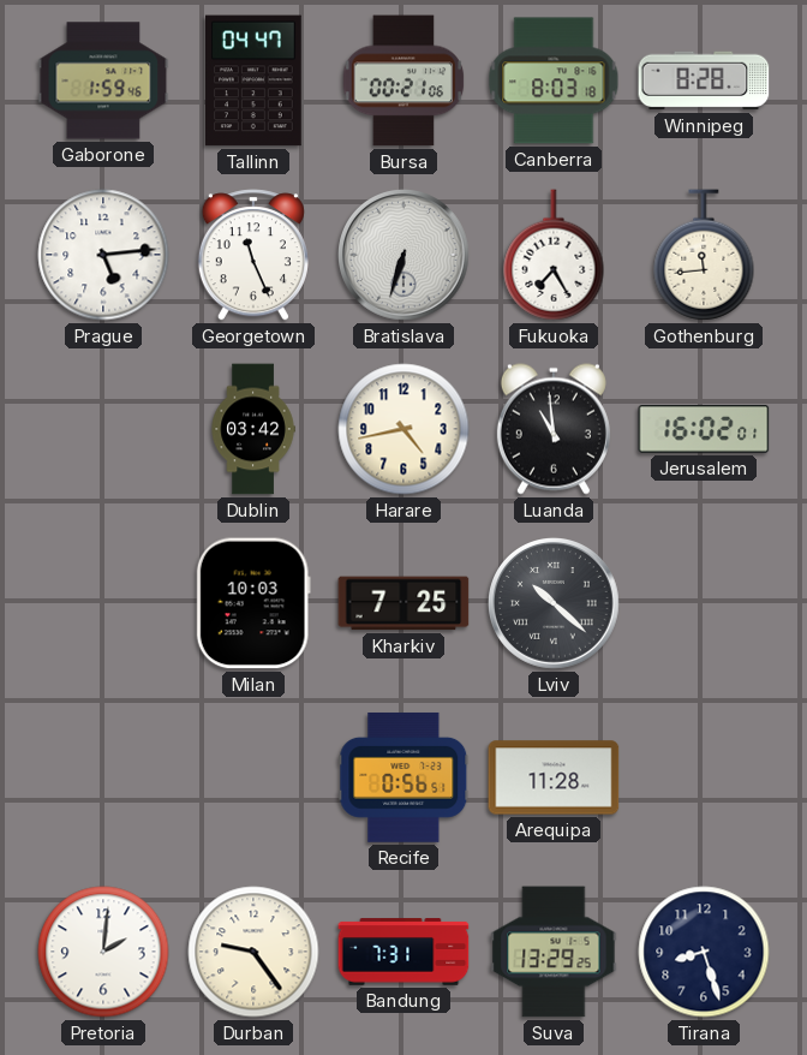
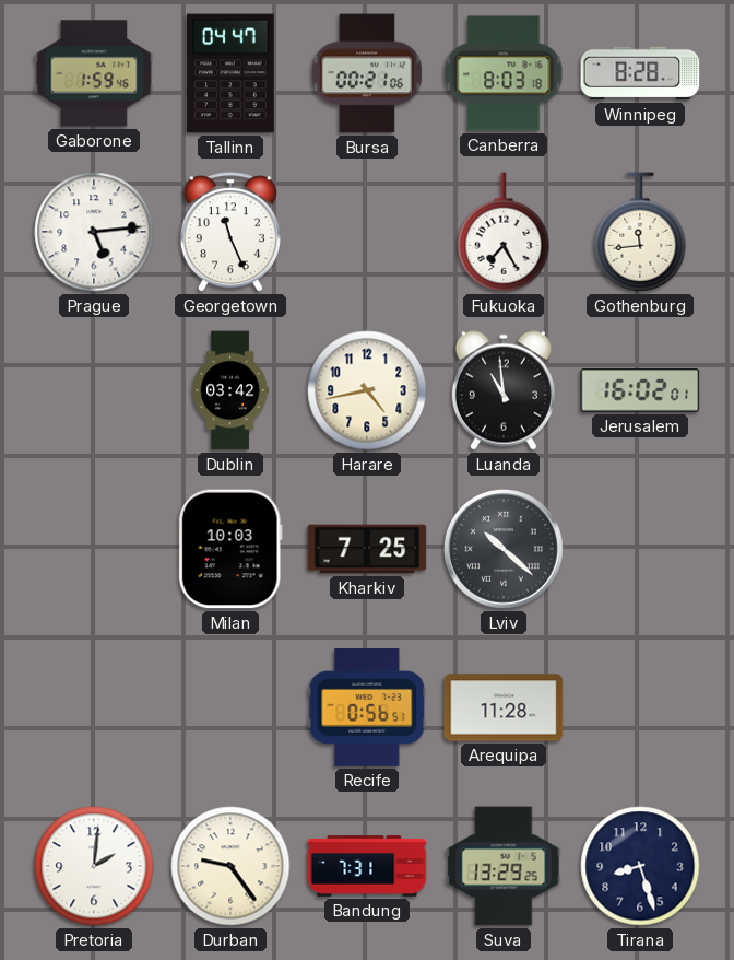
Bratislava: 6:33 -> none (405, 256)
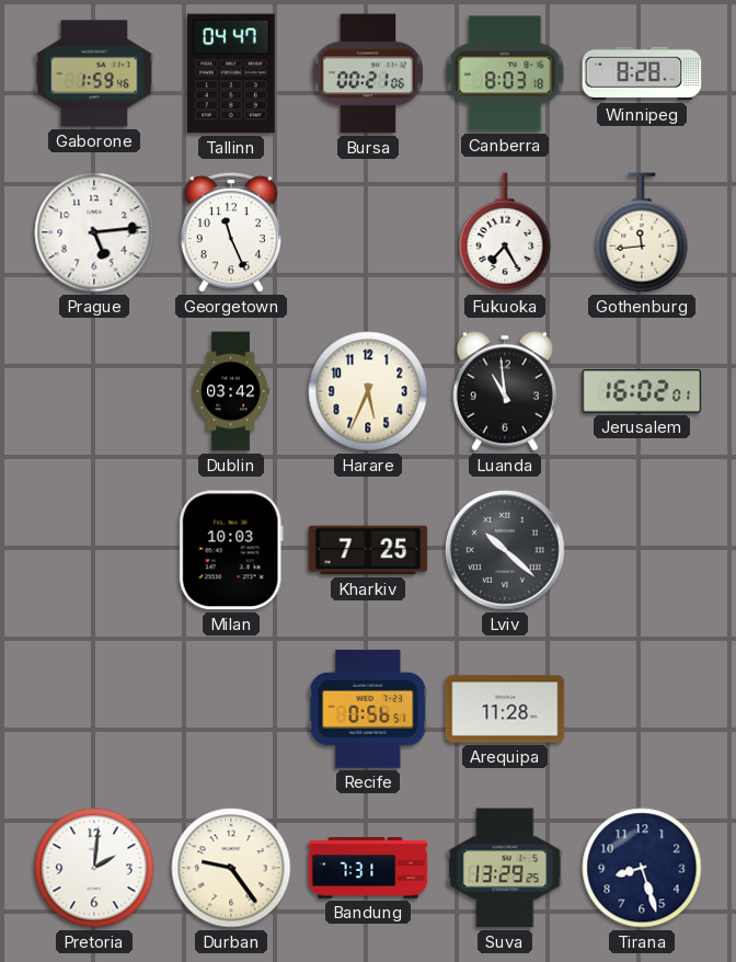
Harare: 4:43 -> 5:34 (368, 391)
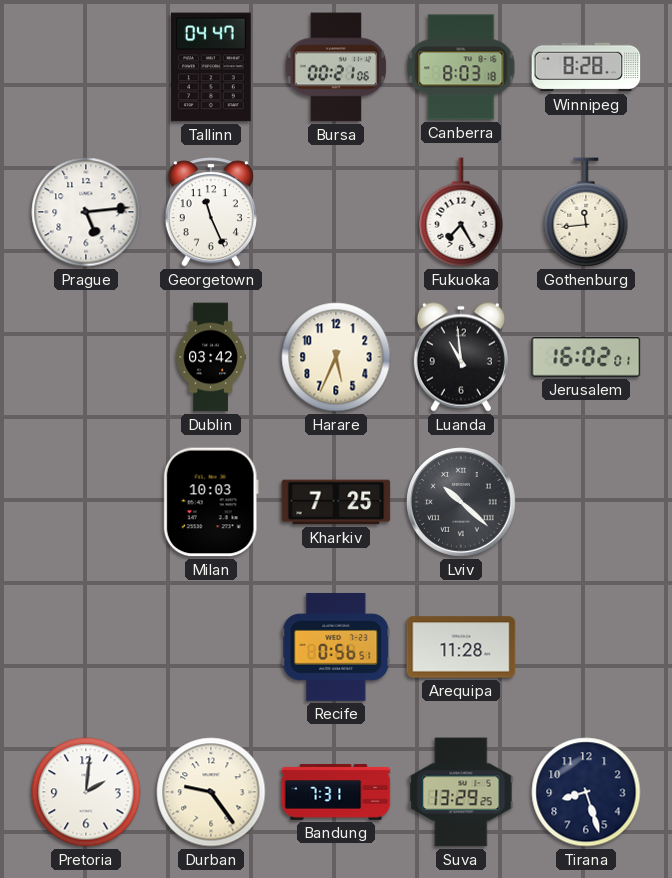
Gaborone: 1:59 -> none (94, 73)
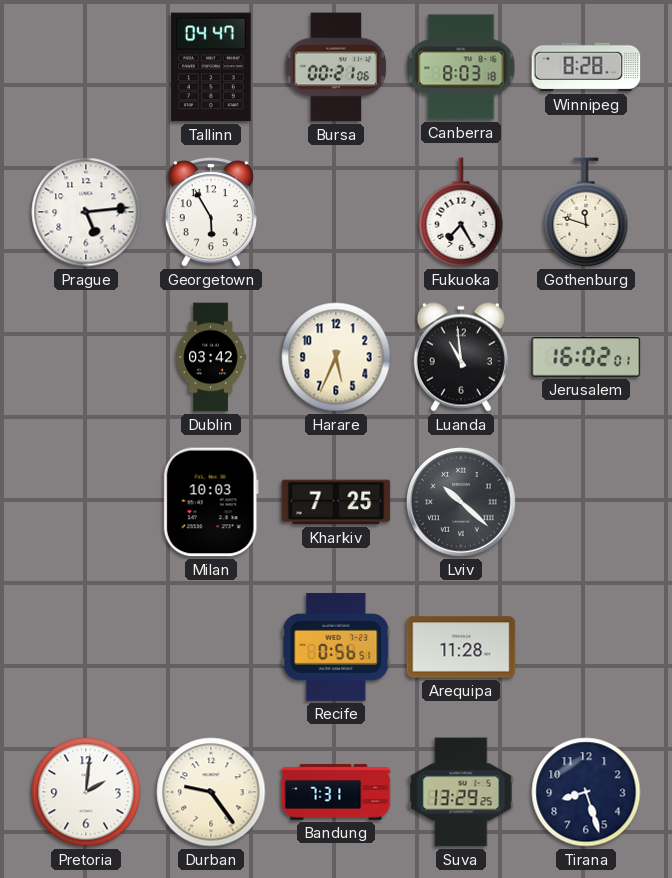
Georgetown: 11:26 -> 5:55 (211, 212)
Gothenburg: 11:44 -> 11:48 (586, 212)
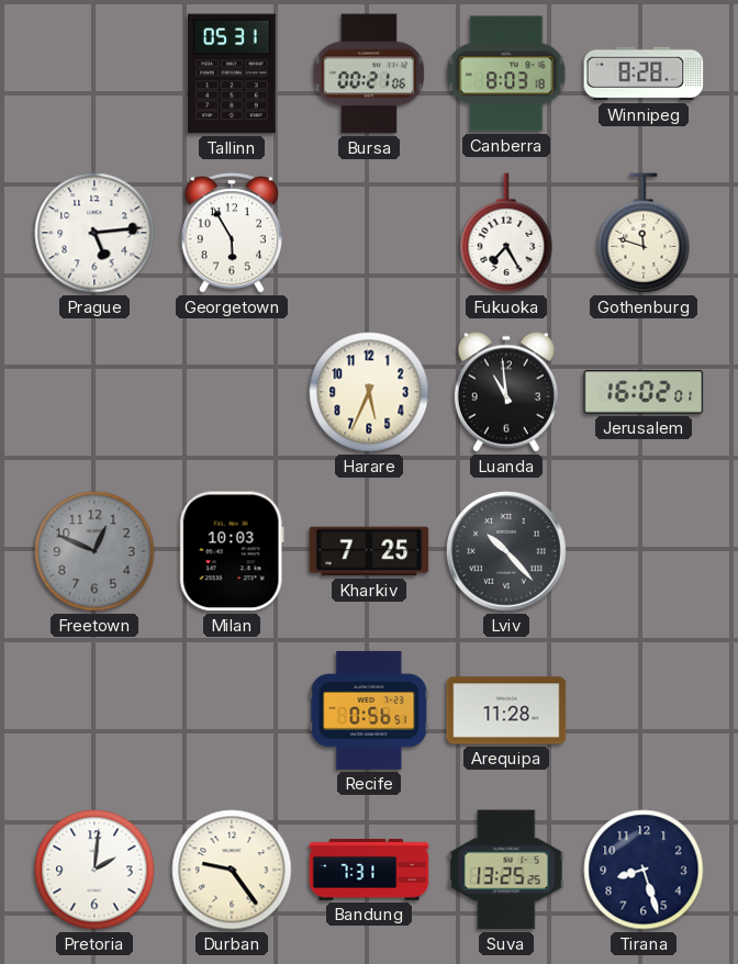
Tallinn: 04:47 -> 05:31 (233, 74)
Dublin: 03:42 -> none (211, 357)
Freetown: none -> 12:49 (94, 551)
Lviv: 10:22 -> 10:23 (507, 552)
Suva: 13:29 -> 13:25 (506, 870)
